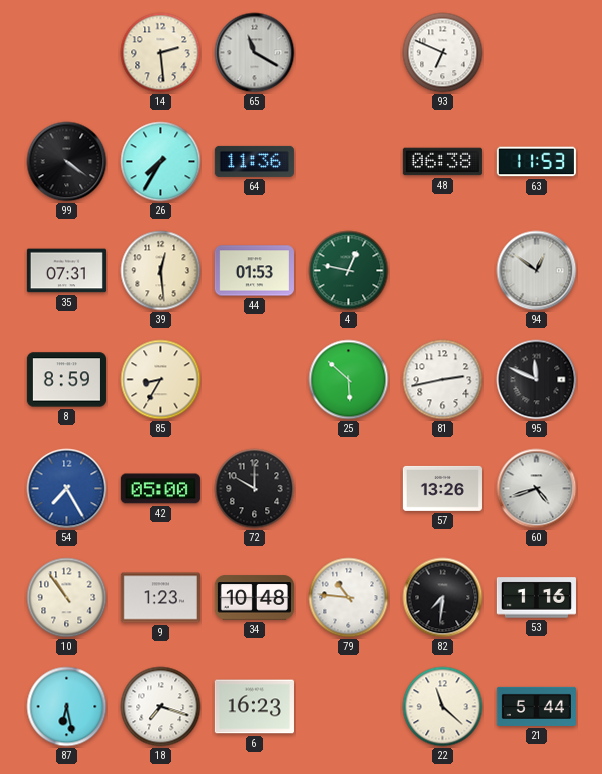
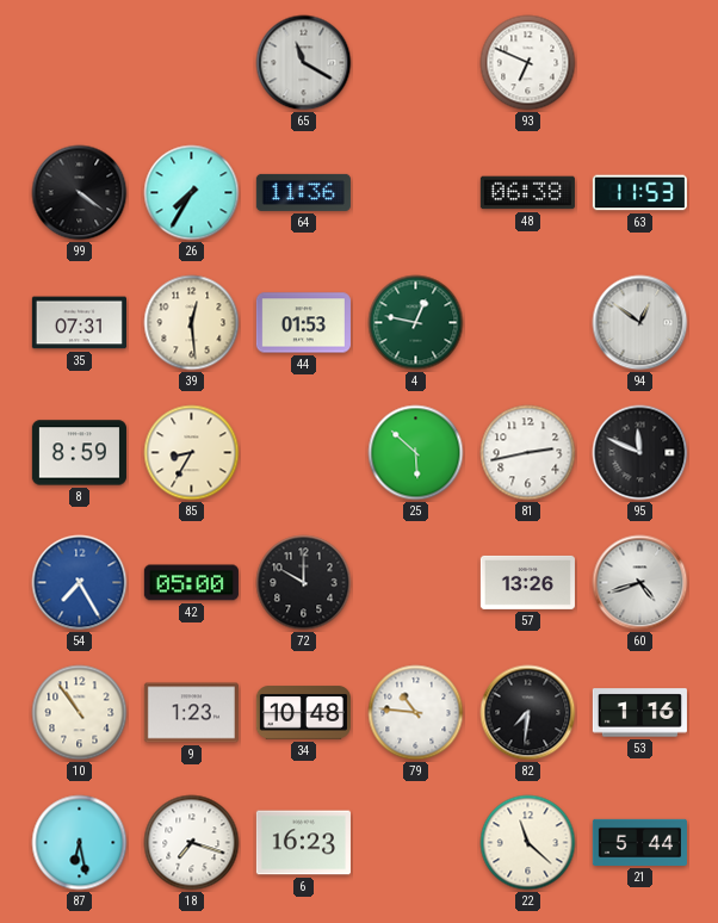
14: 2:29 -> none (161, 53)
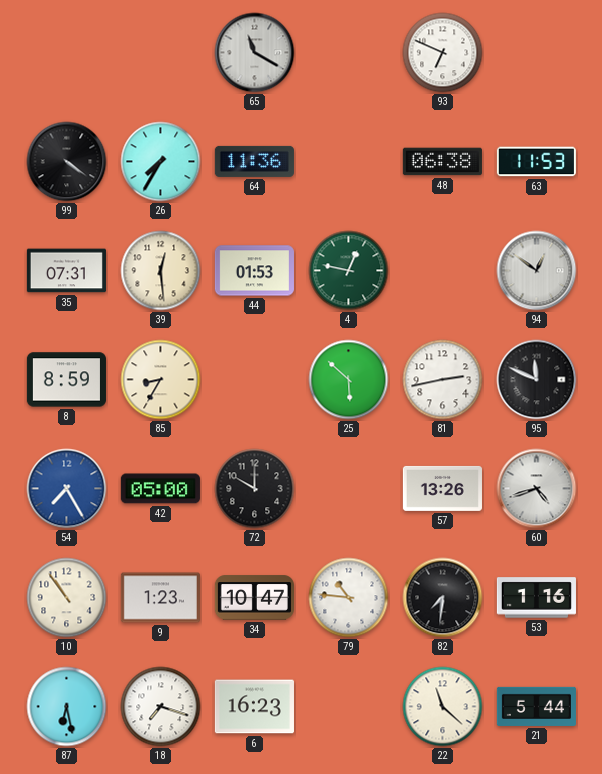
34: 10:48 -> 10:47 (254, 598)
